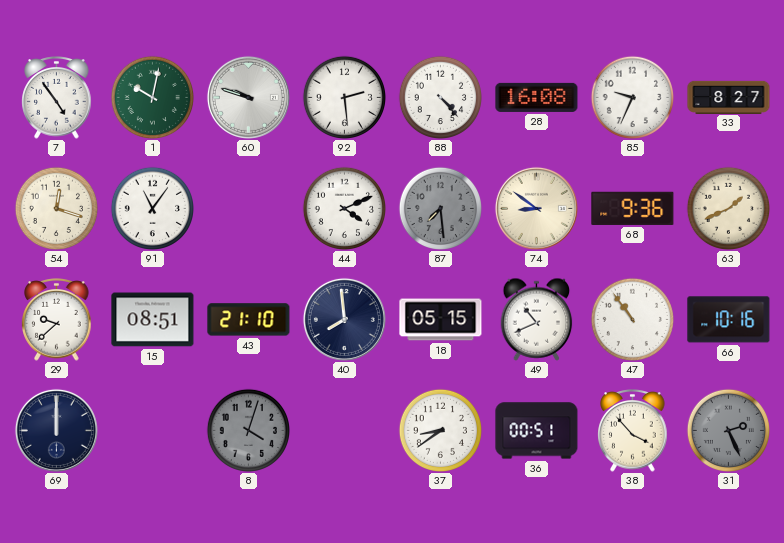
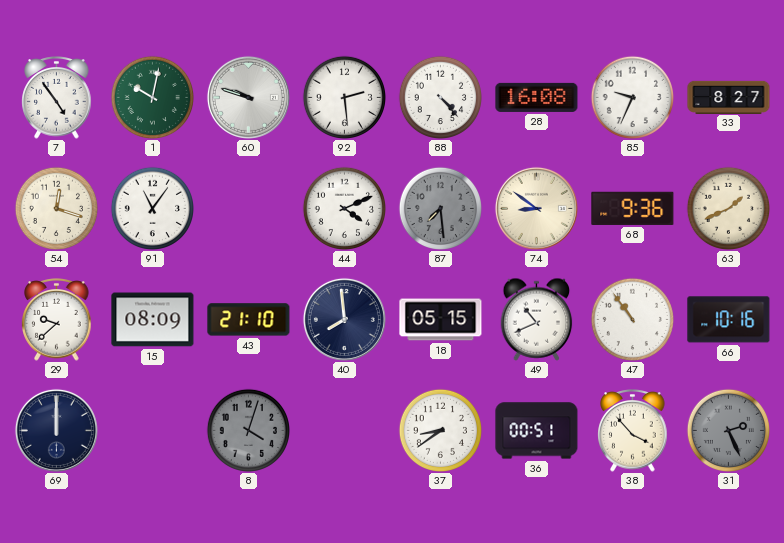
15: 08:51 -> 08:09 (153, 320)
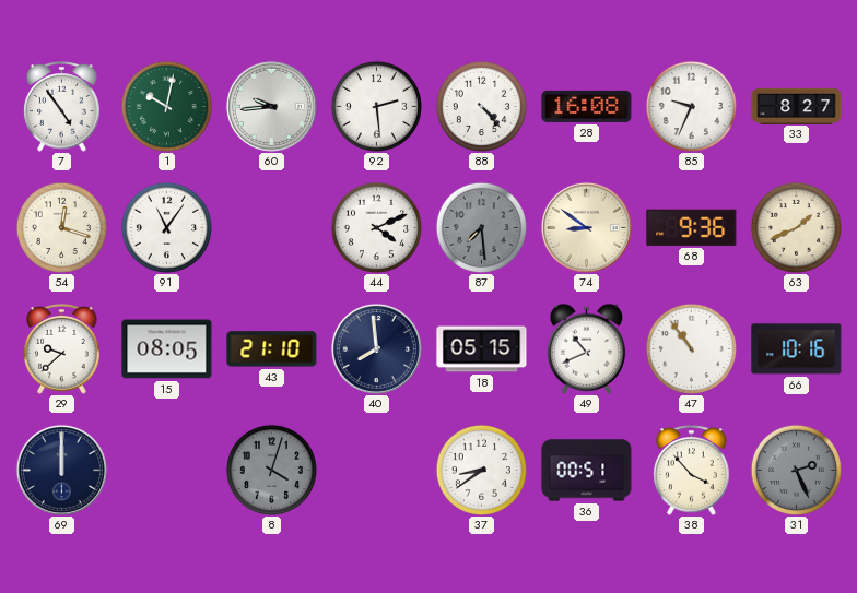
60: 9:48 -> 9:44 (271, 106)
15: 08:09 -> 08:05 (167, 349)
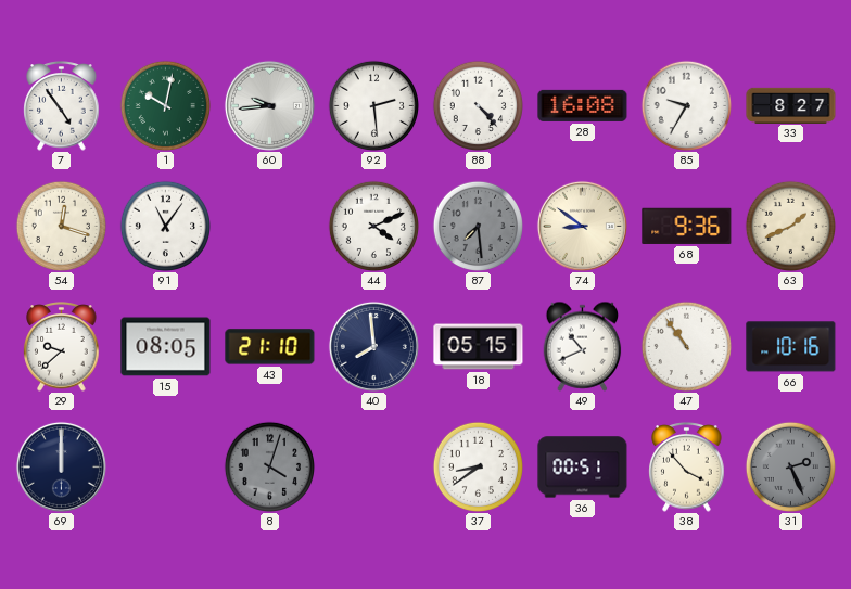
85: 9:34 -> 9:35 (686, 105)
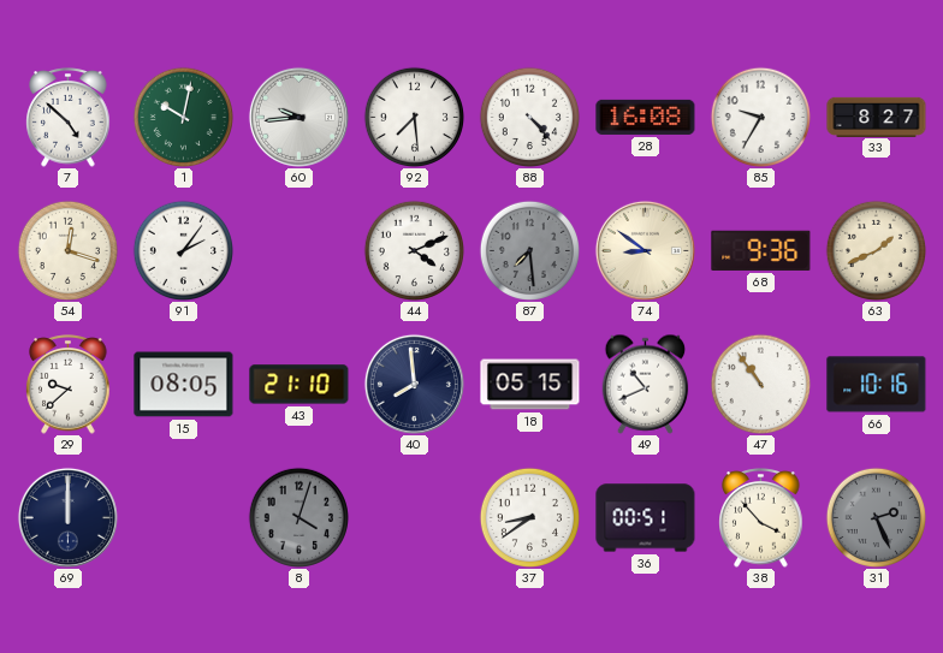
7: 4:54 -> 4:52 (69, 118)
92: 2:29 -> 7:29 (414, 117)
91: 11:06 -> 2:06 (183, 250)
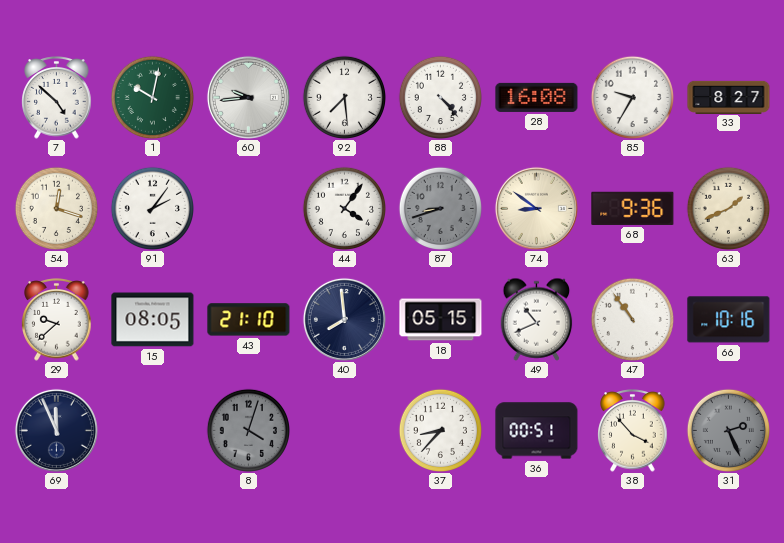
44: 4:11 -> 4:06 (344, 208)
87: 7:29 -> 8:42 (440, 208)
69: 12:00 -> 11:56 (56, 430)
37: 8:39 -> 8:37 (440, 430)
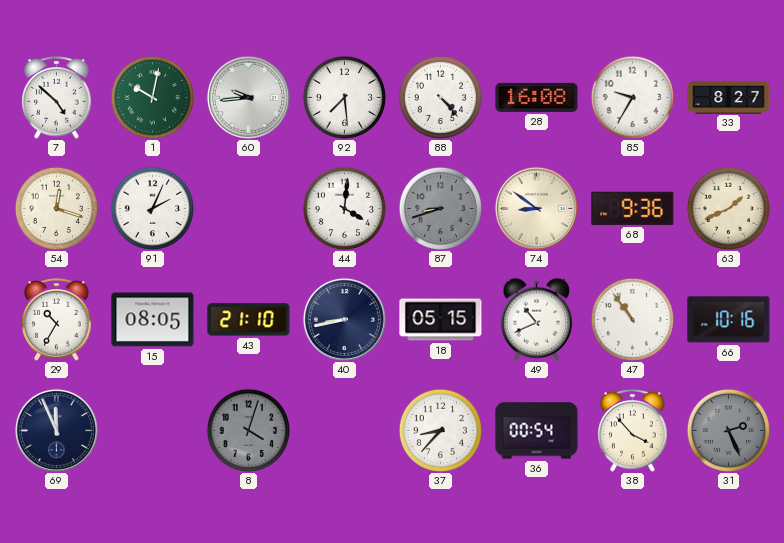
91: 2:06 -> 2:04 (152, 208)
44: 4:06 -> 4:01 (344, 208)
29: 9:38 -> 10:35 (57, 320)
40: 7:59 -> 8:43 (344, 319)
36: 00:51 -> 00:54 (537, 431)
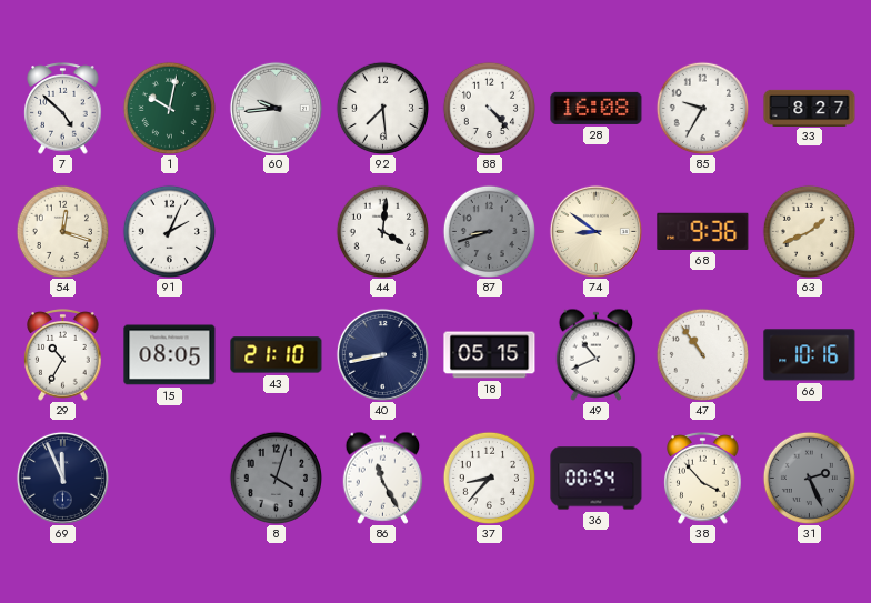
86: none -> 11:25 (383, 478)
